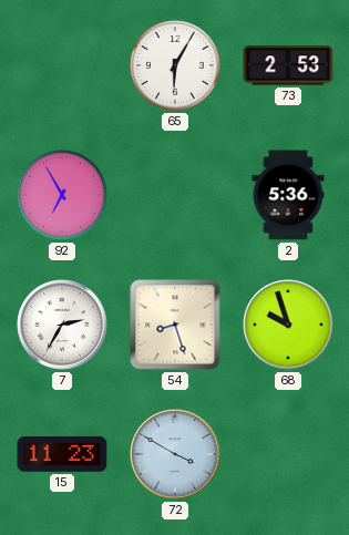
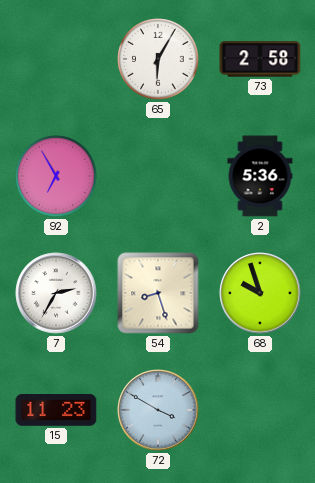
73: 2:53 -> 2:58 (260, 59)
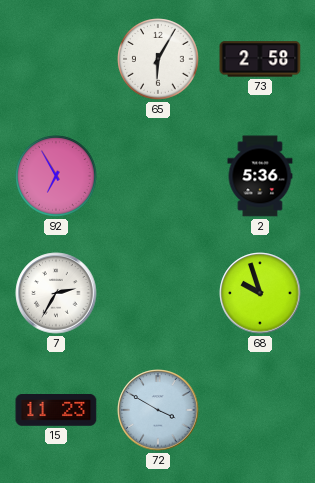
54: 8:27 -> none (158, 293)
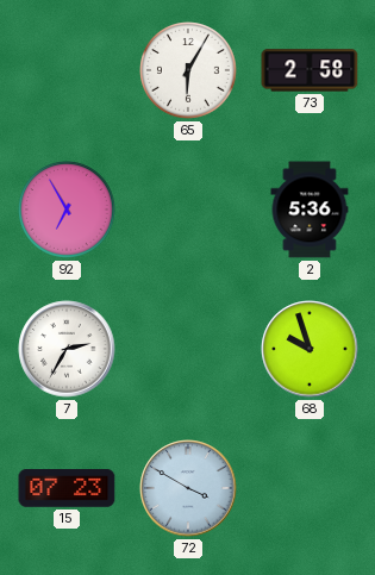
15: 11:23 -> 07:23 (67, 488)
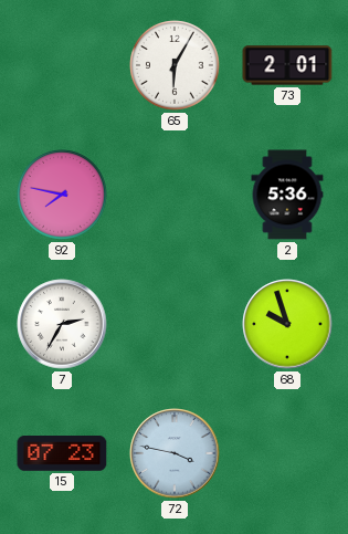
73: 2:58 -> 2:01 (287, 65)
92: 6:55 -> 7:47 (62, 195)
72: 3:50 -> 3:47 (175, 453)
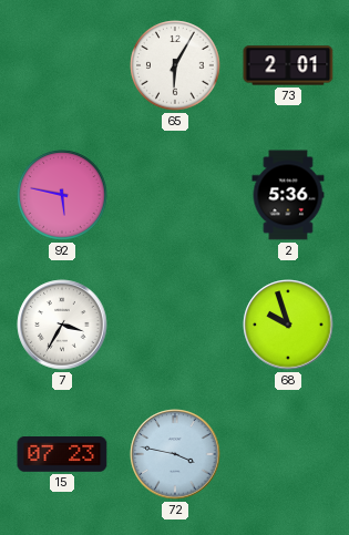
92: 7:47 -> 5:47 (62, 195)
7: 2:35 -> 3:35 (62, 325)
